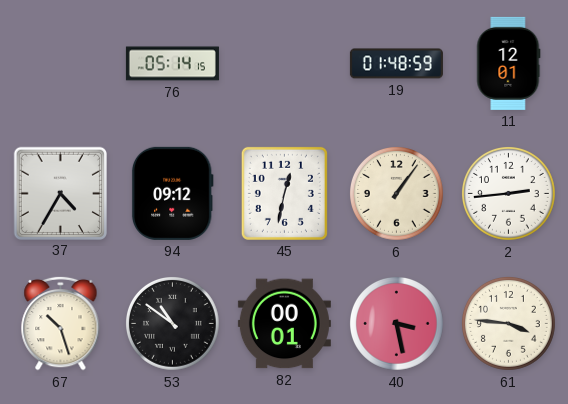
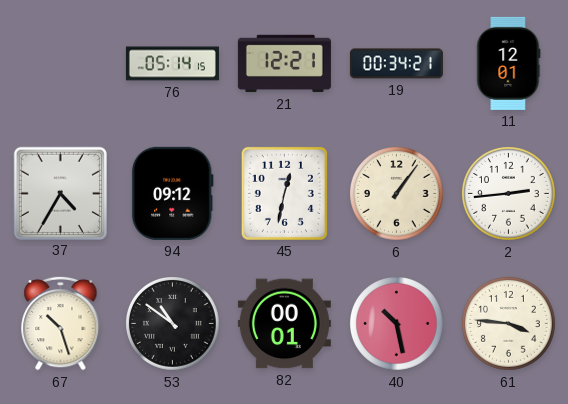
21: none -> 12:21 (284, 64)
19: 01:48 -> 00:34 (396, 64)
40: 3:28 -> 10:28 (397, 324)
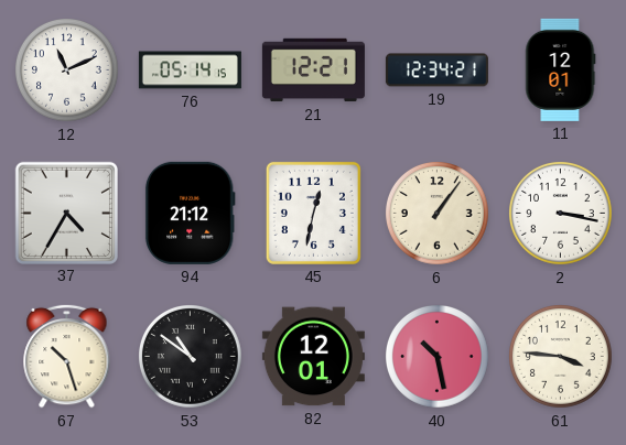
12: none -> 11:11 (67, 70)
19: 00:34 -> 12:34 (436, 70)
94: 09:12 -> 21:12 (190, 213)
2: 2:44 -> 3:17 (561, 214)
82: 00:01 -> 12:01 (313, 357)
